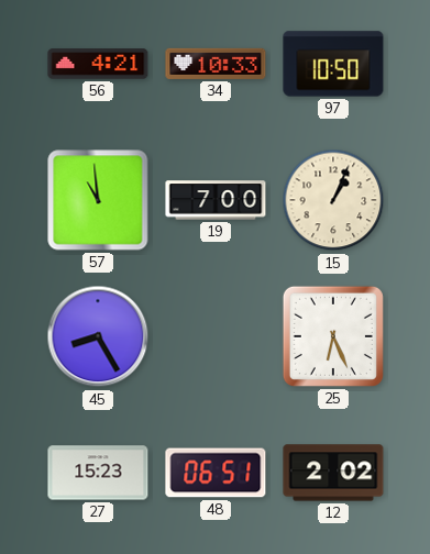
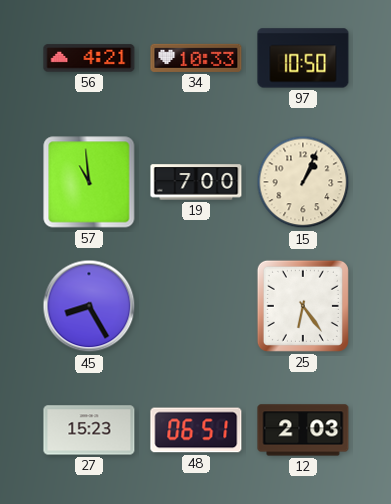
25: 6:26 -> 6:24 (303, 306)
12: 2:02 -> 2:03 (303, 430)
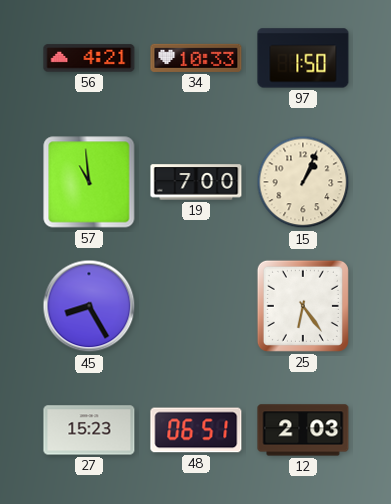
97: 10:50 -> 1:50 (303, 58)
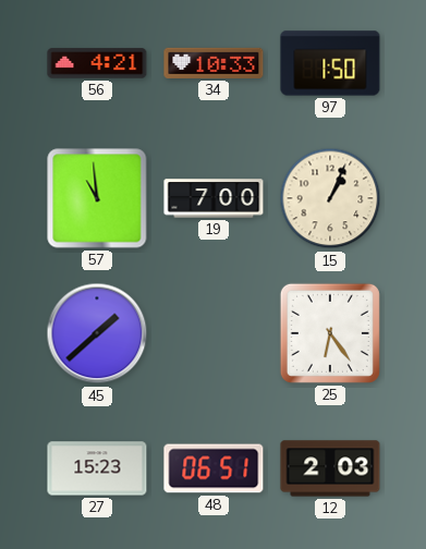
45: 8:25 -> 1:38 (97, 333)
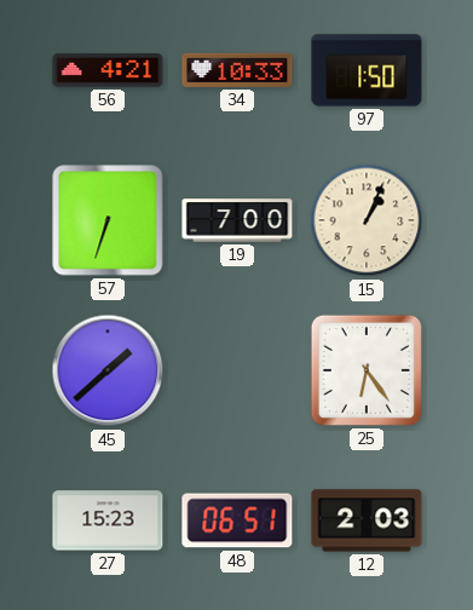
57: 10:59 -> 6:33 (108, 220)
